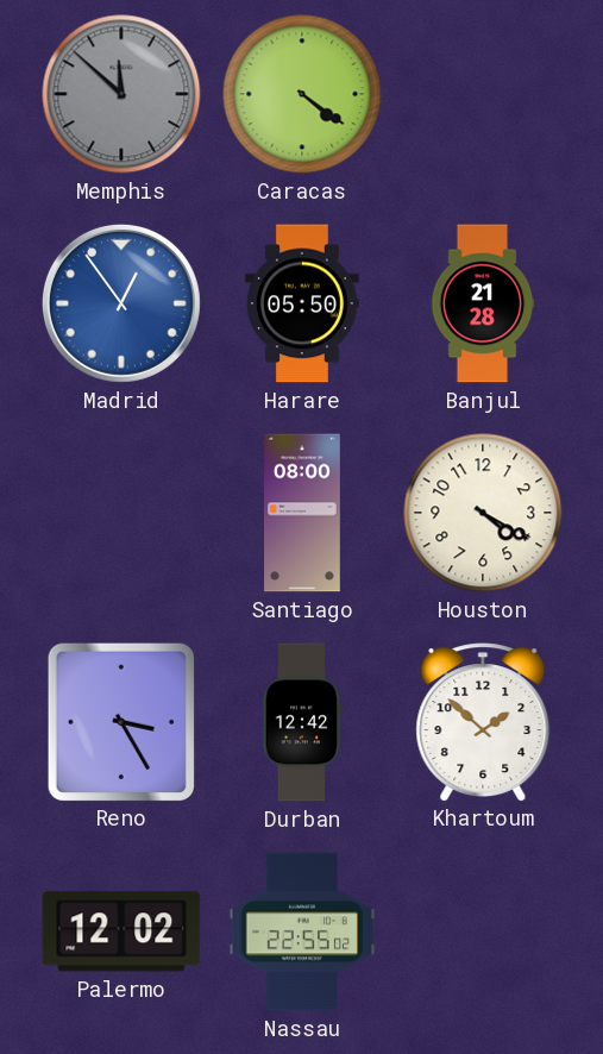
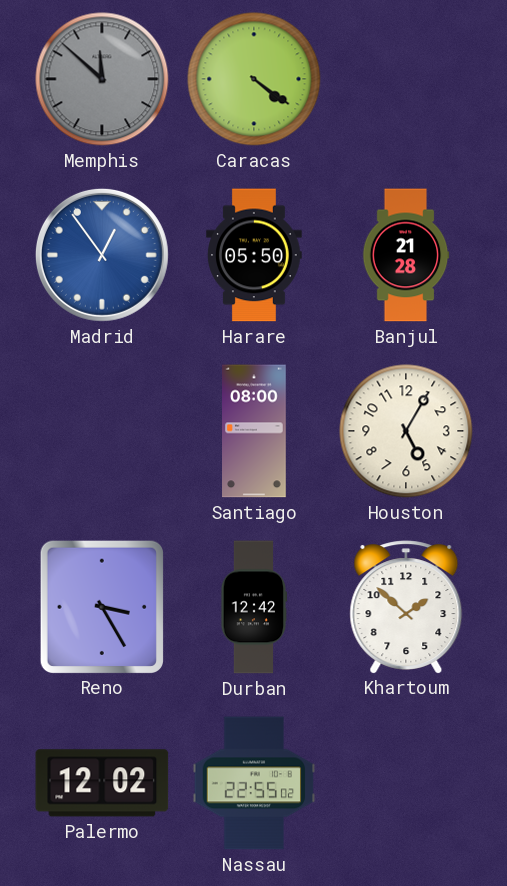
Houston: 4:20 -> 5:05 (406, 431)
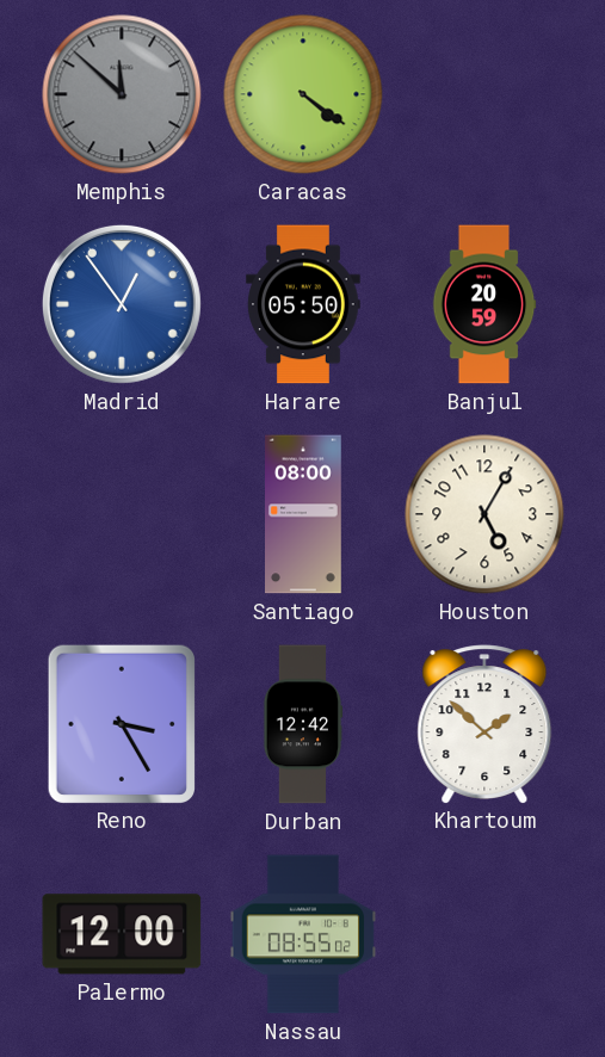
Banjul: 21:28 -> 20:59 (484, 304)
Palermo: 12:02 -> 12:00 (122, 934)
Nassau: 22:55 -> 08:55 (303, 934)
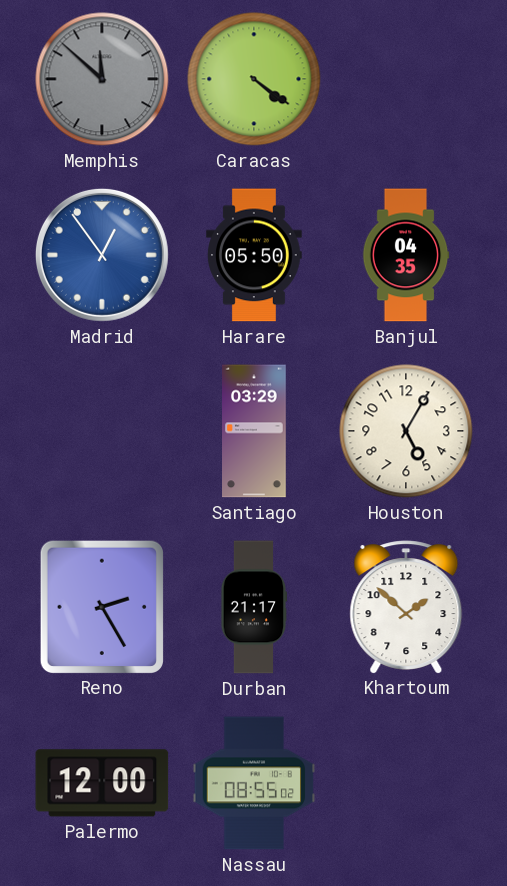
Banjul: 20:59 -> 04:35 (406, 255)
Santiago: 08:00 -> 03:29 (255, 431)
Reno: 3:25 -> 2:25 (101, 606)
Durban: 12:42 -> 21:17 (254, 607)
